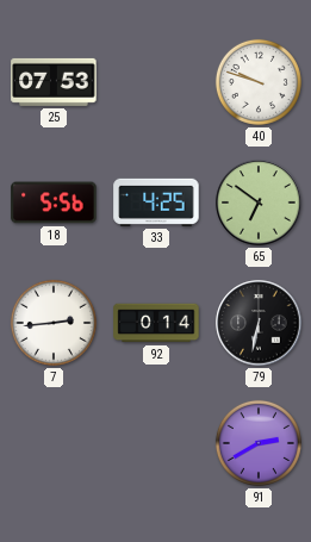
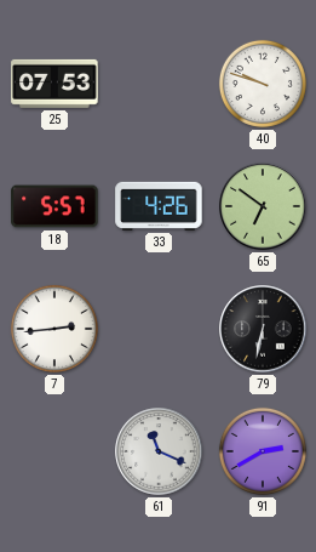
18: 5:56 -> 5:57 (54, 206)
33: 4:25 -> 4:26 (159, 206)
92: 0:14 -> none (156, 323)
61: none -> 11:19 (159, 451)
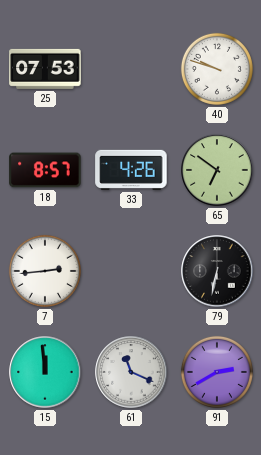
18: 5:57 -> 8:57 (45, 170)
15: none -> 11:59 (45, 372)
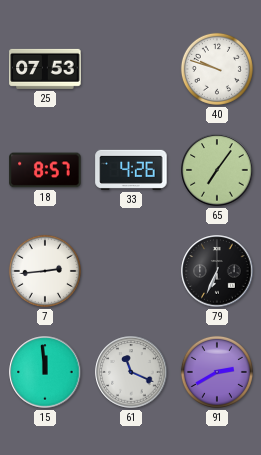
65: 6:51 -> 7:06 (217, 170)
79: 6:32 -> 6:34 (217, 271)
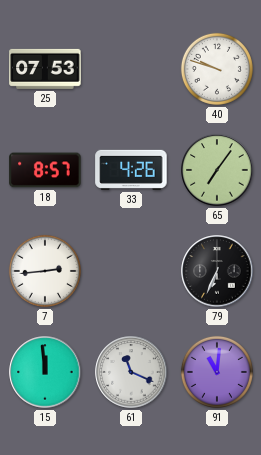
91: 2:40 -> 11:01 (217, 372)
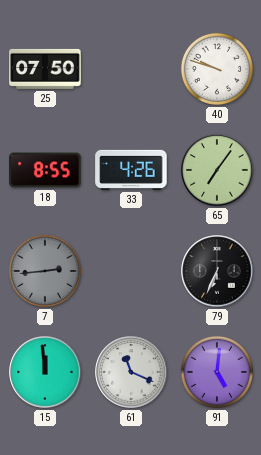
25: 07:53 -> 07:50 (45, 69)
18: 8:57 -> 8:55 (45, 170)
7 dial: white -> grey (45, 271)
91: 11:01 -> 5:01 (217, 372)
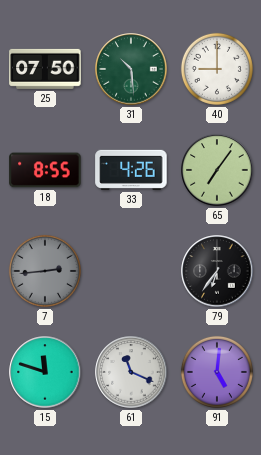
31: none -> 10:29 (131, 69)
40: 9:48 -> 9:00 (217, 69)
79: 6:34 -> 6:36 (217, 271)
15: 11:59 -> 11:48 (45, 372)
